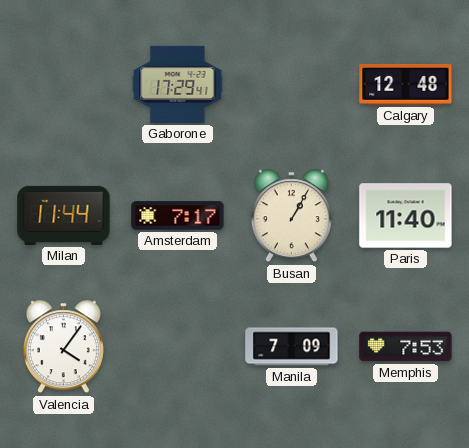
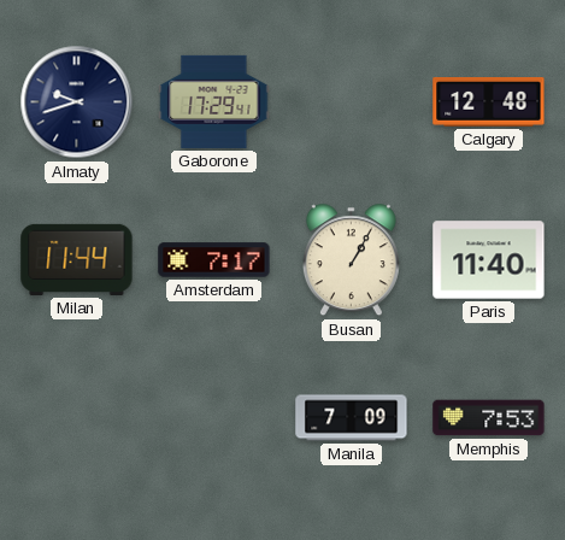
Almaty: none -> 9:42 (77, 102)
Valencia: 4:06 -> none (63, 347)
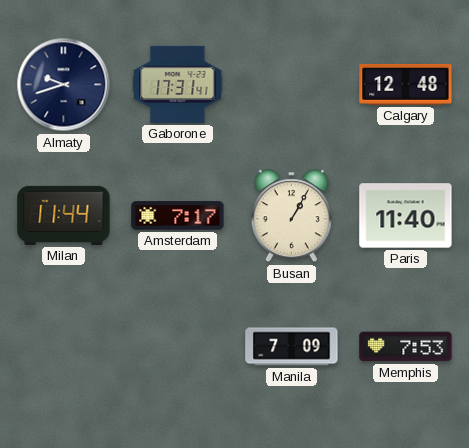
Gaborone: 17:29 -> 17:31 (178, 84)
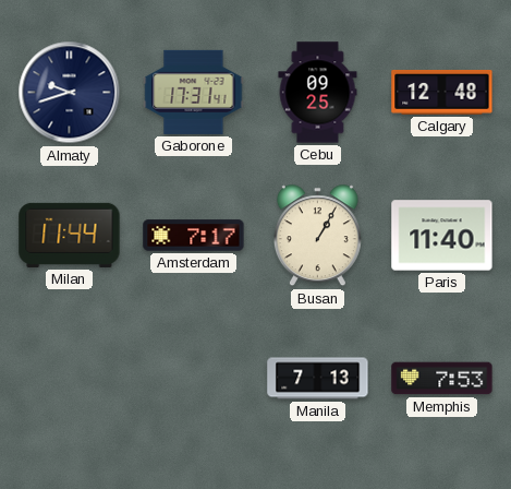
Cebu: none -> 09:25 (318, 93)
Manila: 7:09 -> 7:13 (318, 379)
